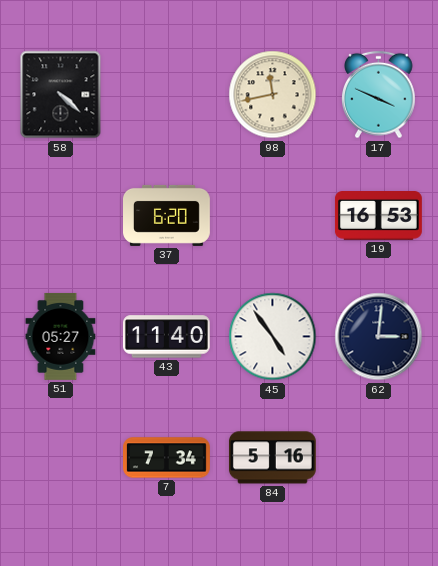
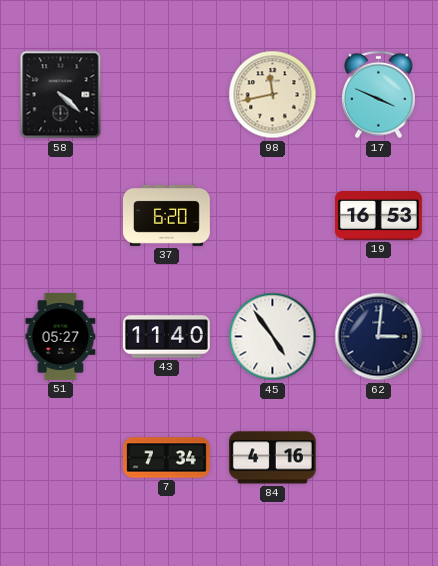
84: 5:16 -> 4:16 (272, 458)
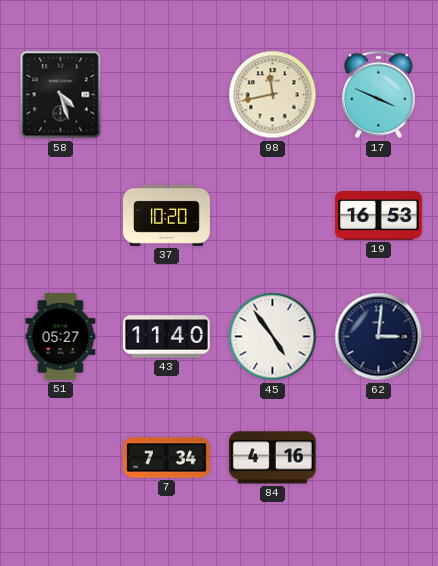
58: 4:22 -> 4:27 (61, 95)
37: 6:20 -> 10:20 (167, 215)
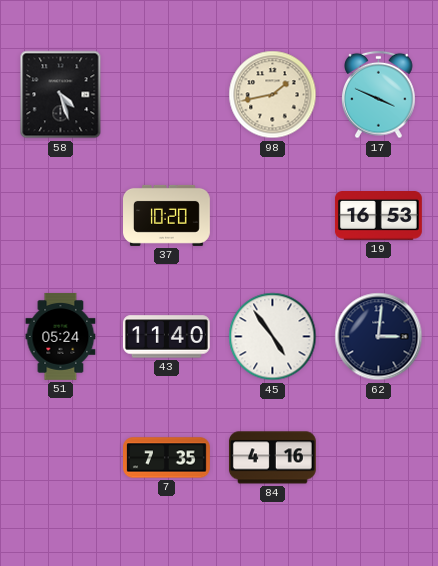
98: 11:43 -> 1:43 (273, 95)
51: 05:27 -> 05:24 (61, 336)
7: 7:34 -> 7:35 (167, 458)
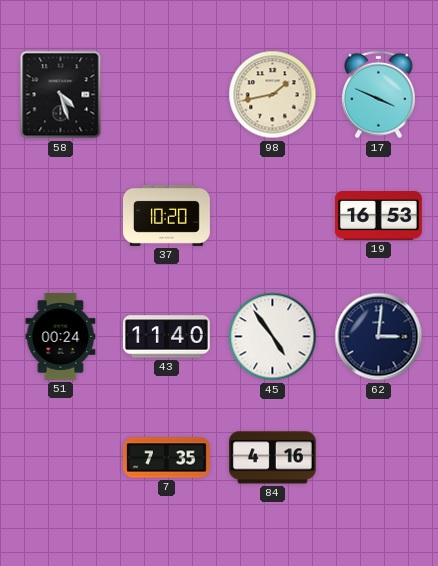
51: 05:24 -> 00:24 (61, 336)
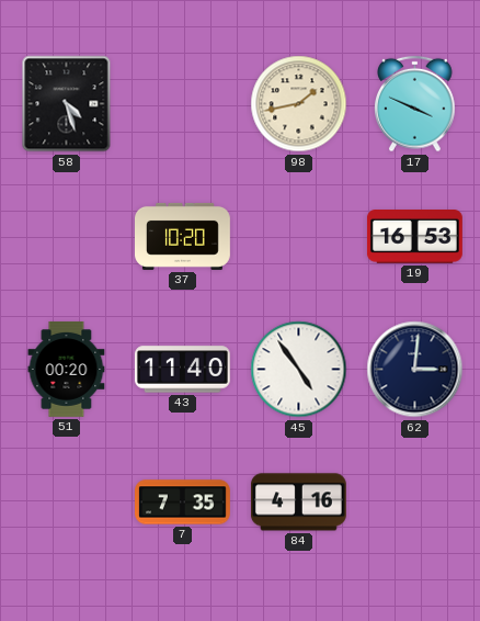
51: 00:24 -> 00:20 (67, 369)
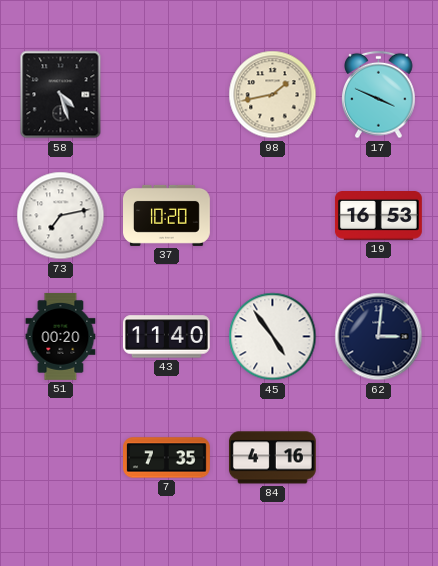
73: none -> 7:13 (61, 216)
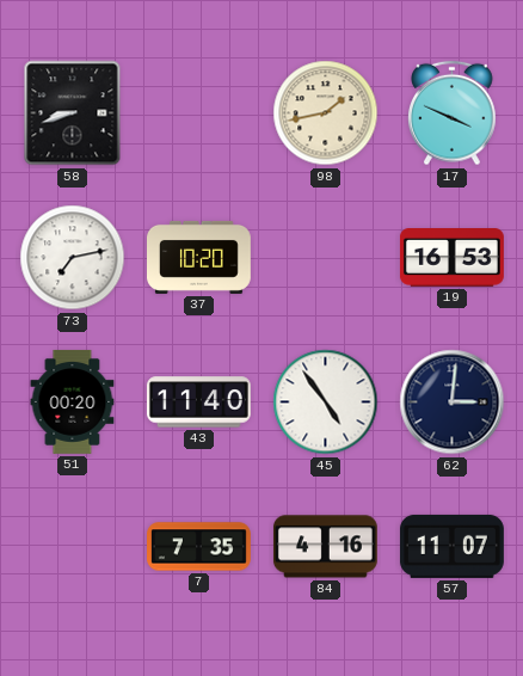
58: 4:27 -> 8:42 (73, 113)
57: none -> 11:07 (451, 546)
